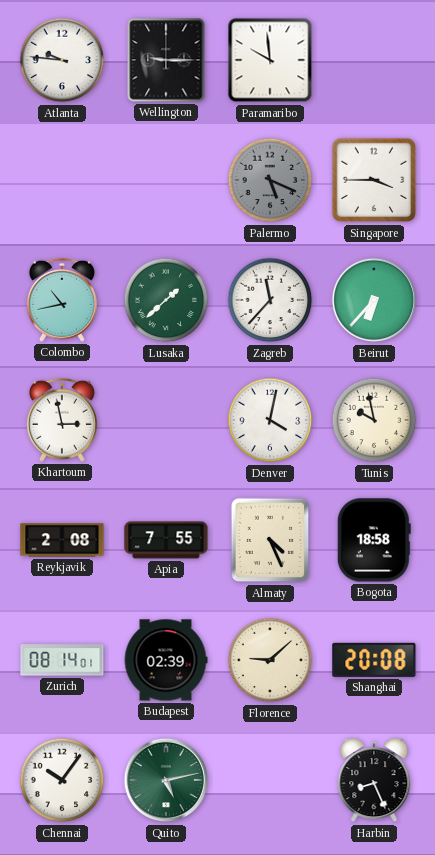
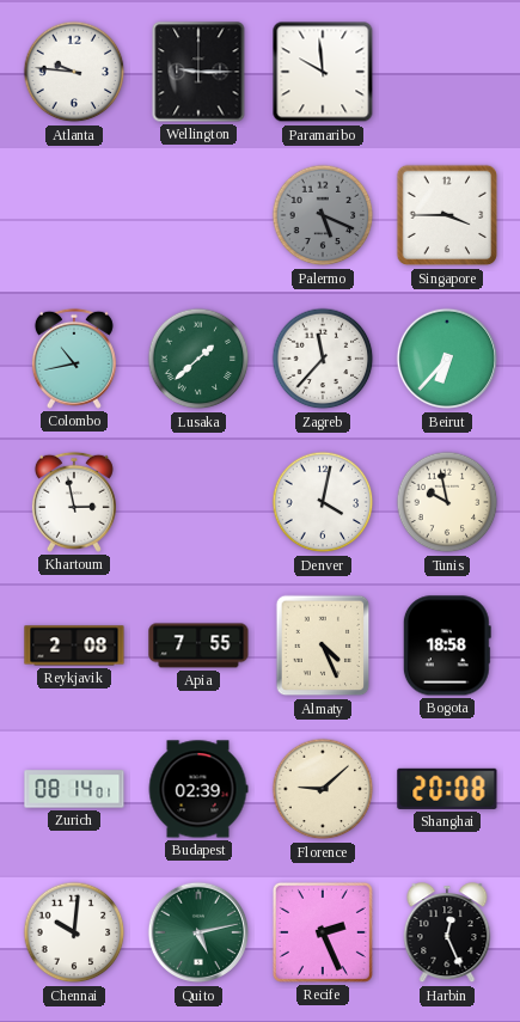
Chennai: 10:06 -> 10:01 (74, 932)
Recife: none -> 2:26 (323, 932)
Harbin: 8:26 -> 12:26 (447, 934)
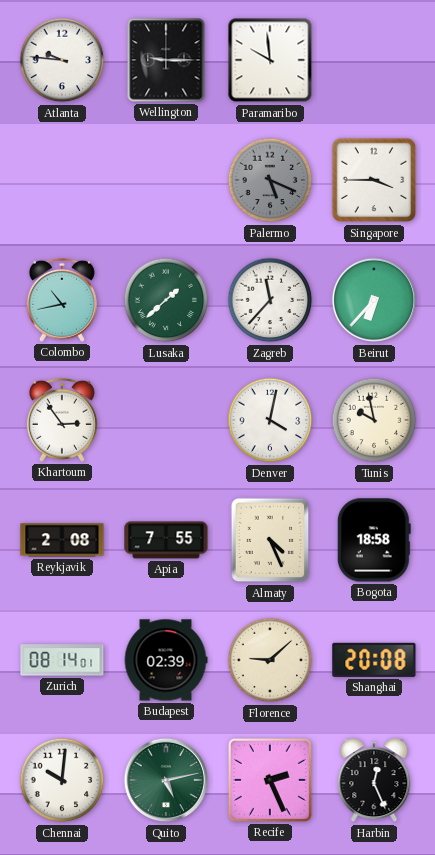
Khartoum: 2:58 -> 2:54 (62, 420)
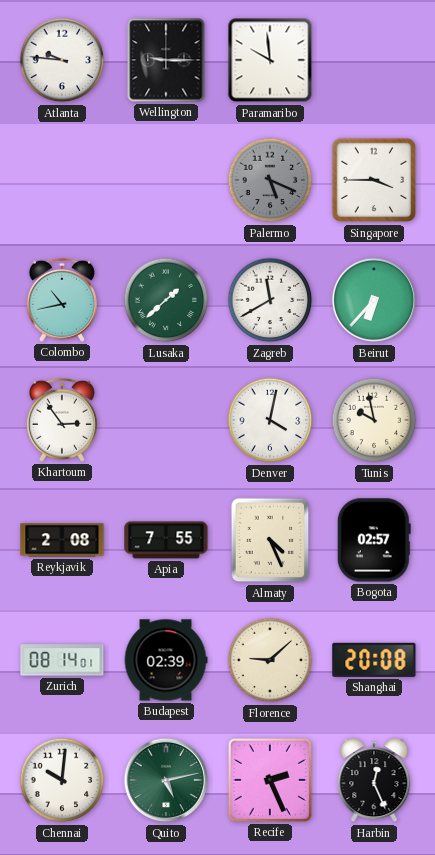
Zagreb: 11:37 -> 11:40 (270, 300)
Bogota: 18:58 -> 02:57 (374, 540)
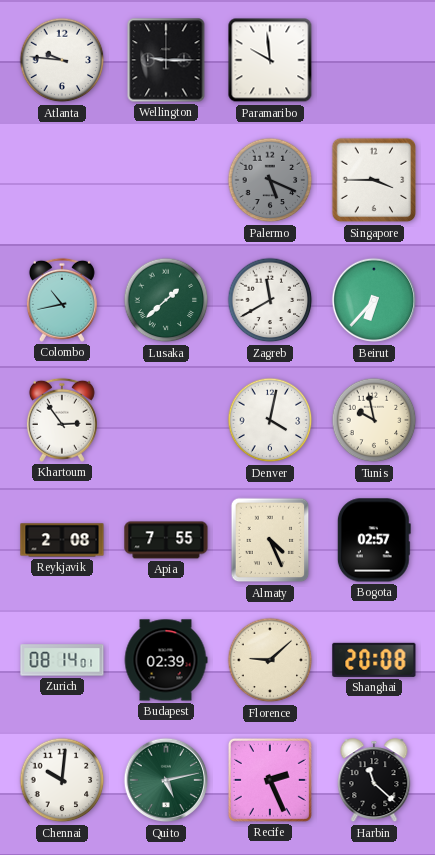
Harbin: 12:26 -> 11:22 (374, 781)
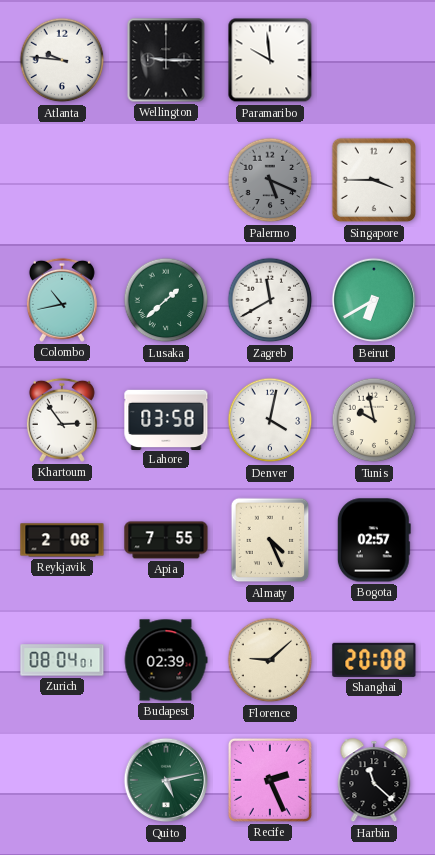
Beirut: 6:37 -> 6:40 (374, 300)
Lahore: none -> 03:58 (166, 419)
Zurich: 08:14 -> 08:04 (62, 660)
Chennai: 10:01 -> none (62, 780)
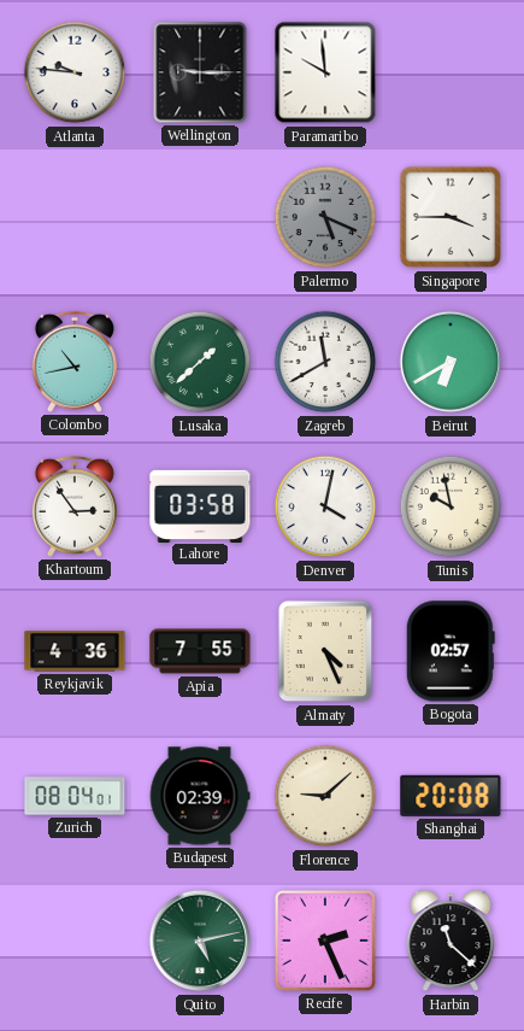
Reykjavik: 2:08 -> 4:36 (75, 651)
